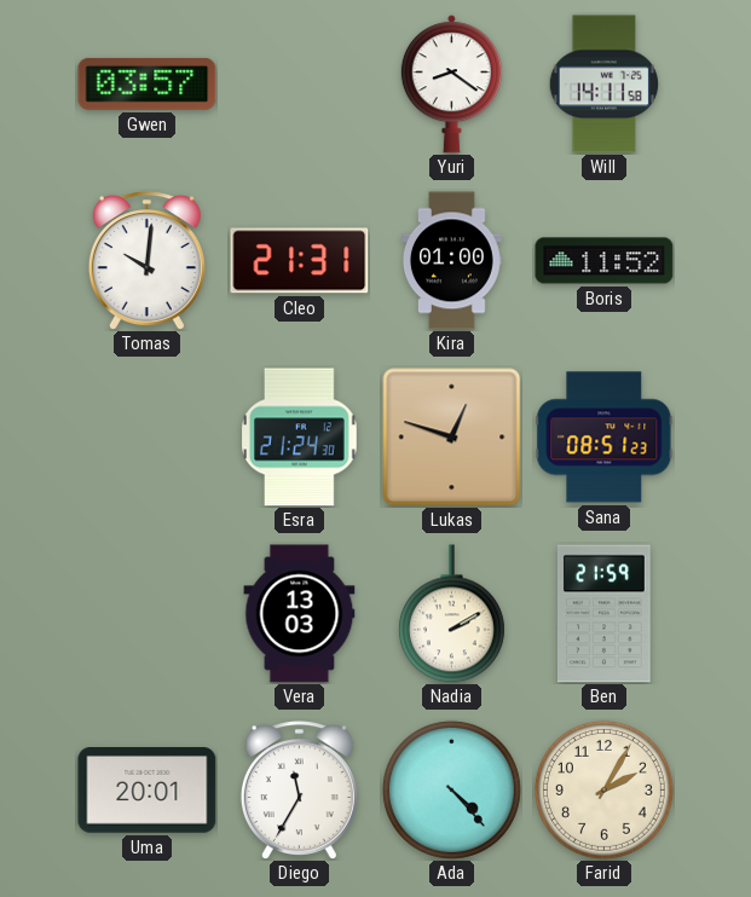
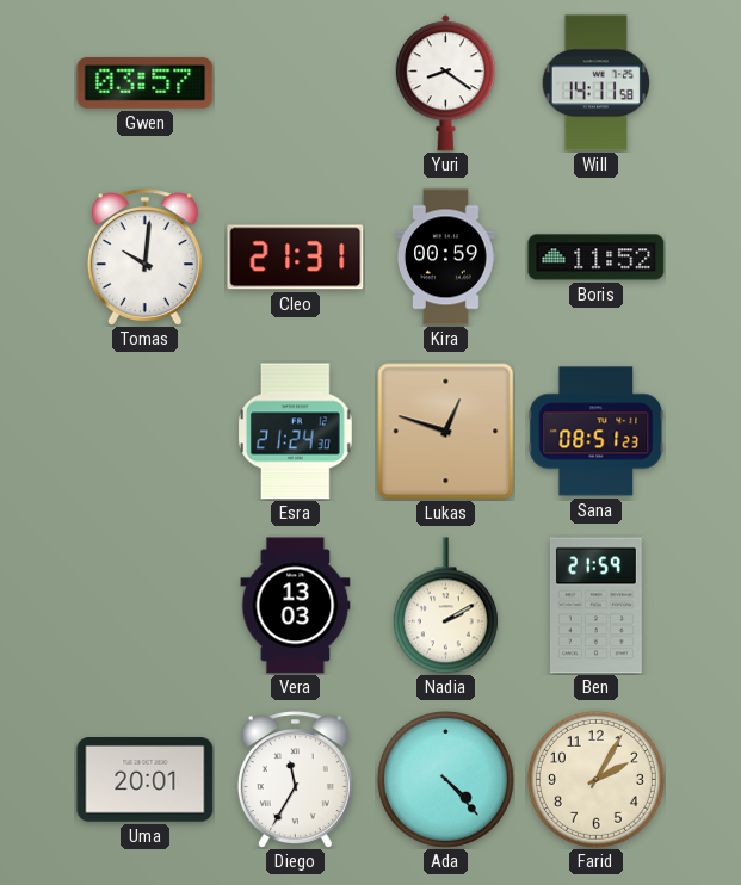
Kira: 01:00 -> 00:59 (445, 258)
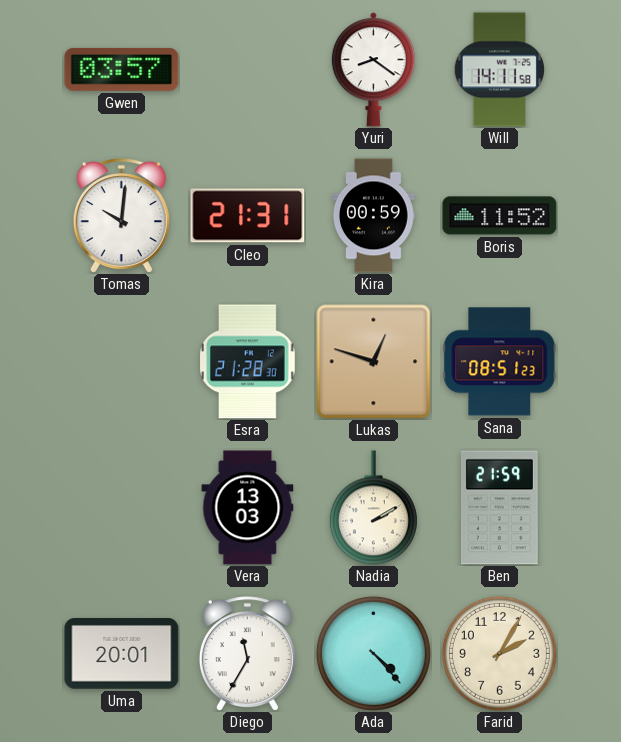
Esra: 21:24 -> 21:28 (248, 362)
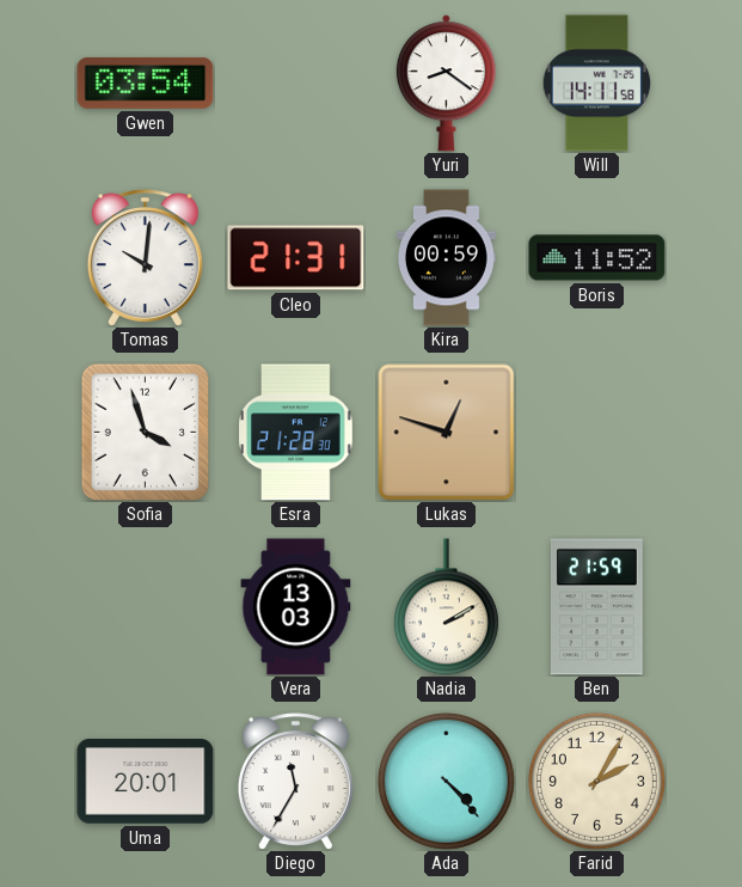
Gwen: 03:57 -> 03:54 (146, 82)
Sofia: none -> 3:57 (145, 432)
Sana: 08:51 -> none (500, 362)
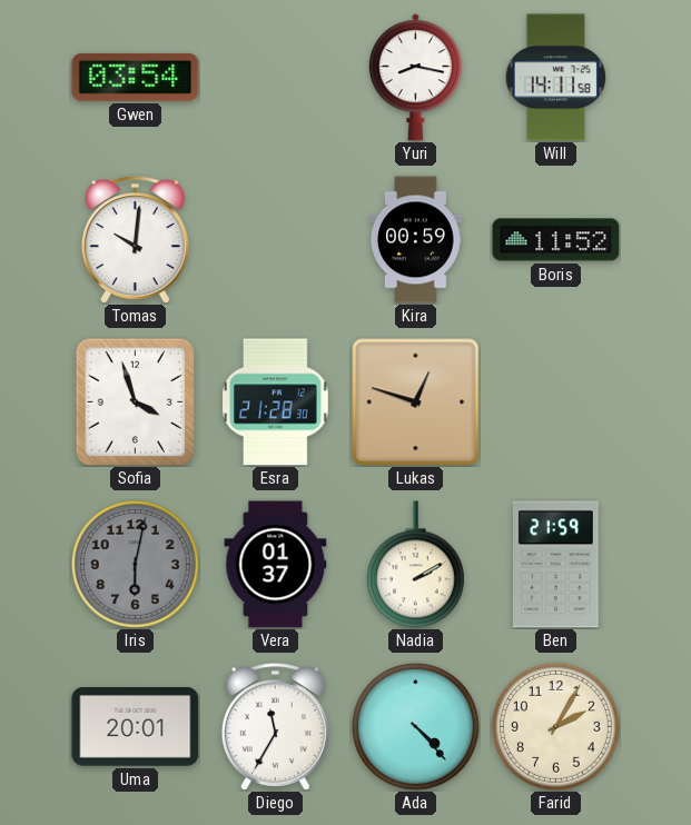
Yuri: 8:21 -> 8:17 (415, 78)
Cleo: 21:31 -> none (296, 258)
Iris: none -> 6:02 (135, 564)
Vera: 13:03 -> 01:37 (276, 565)
